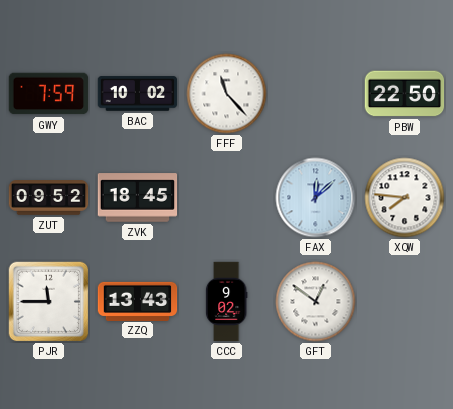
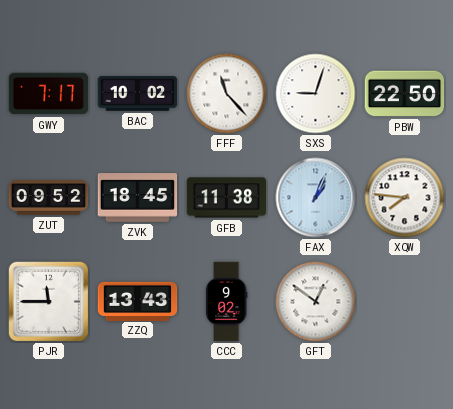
GWY: 7:59 -> 7:17 (49, 94)
SXS: none -> 9:03 (316, 94)
GFB: none -> 11:38 (227, 198)
FAX: 12:08 -> 1:04 (316, 198)
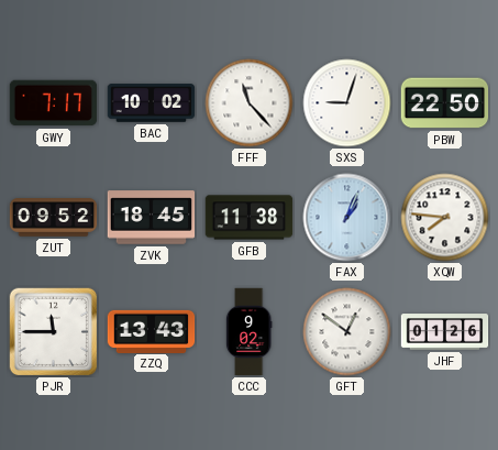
JHF: none -> 01:26 (445, 332)
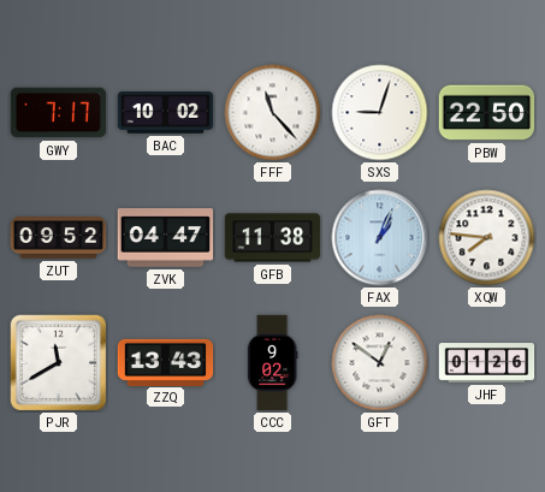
ZVK: 18:45 -> 04:47 (166, 238)
PJR: 11:45 -> 11:40 (59, 363)
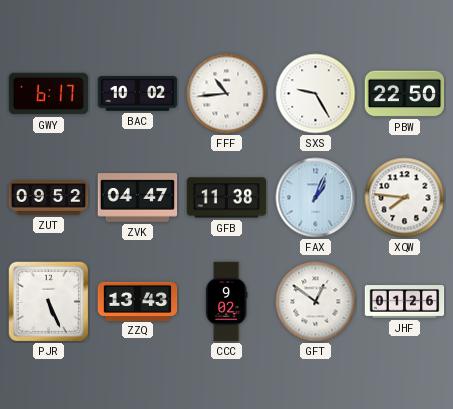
GWY: 7:17 -> 6:17 (49, 94)
FFF: 11:23 -> 10:44 (227, 94)
SXS: 9:03 -> 9:25 (316, 94)
PJR: 11:40 -> 5:26 (49, 302)
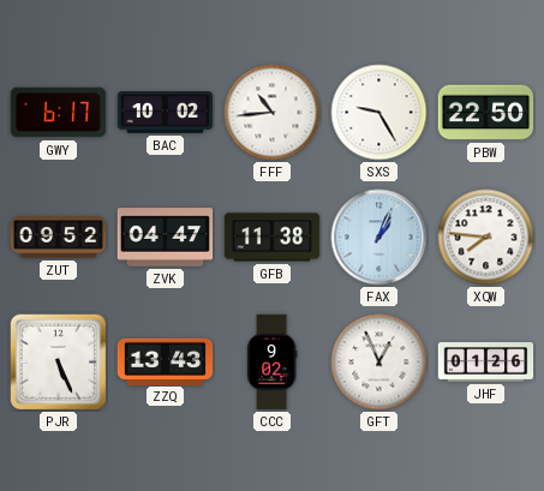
GFT: 12:51 -> 12:56 (379, 363)
